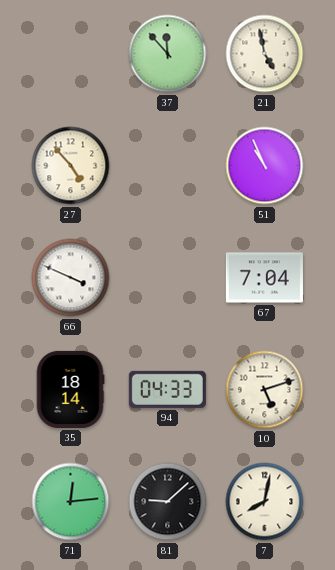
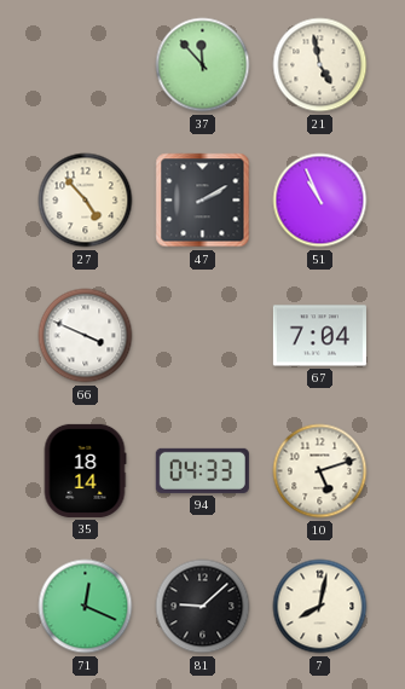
47: none -> 2:10 (203, 201)
71: 12:14 -> 12:19 (86, 607)
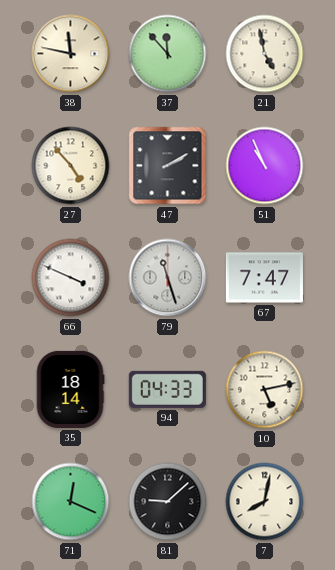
38: none -> 11:47 (71, 54)
79: none -> 11:27 (168, 278)
67: 7:04 -> 7:47 (264, 278)
10: 5:12 -> 5:13 (265, 390)
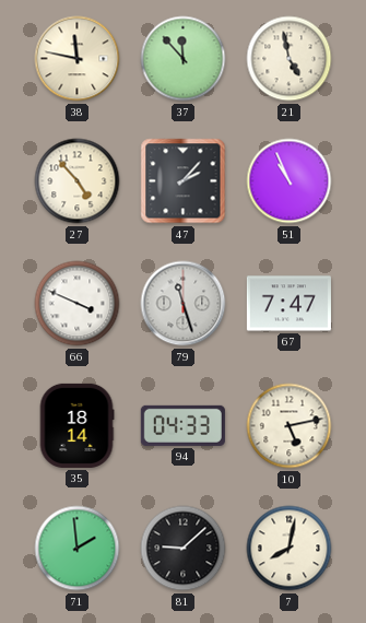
47: 2:10 -> 2:07 (184, 181)
71: 12:19 -> 1:59 (78, 549)
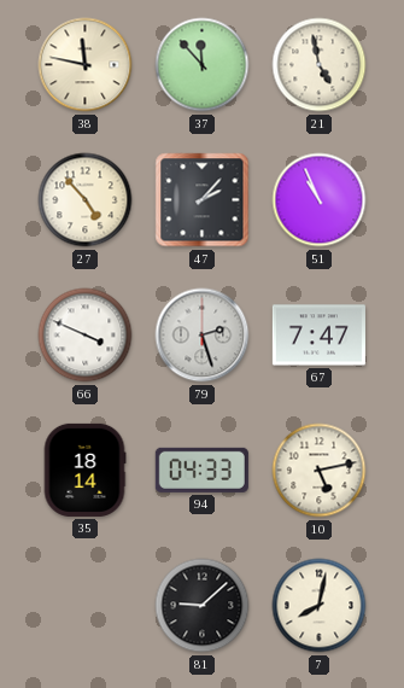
79: 11:27 -> 2:27 (203, 336)
71: 1:59 -> none (78, 549)
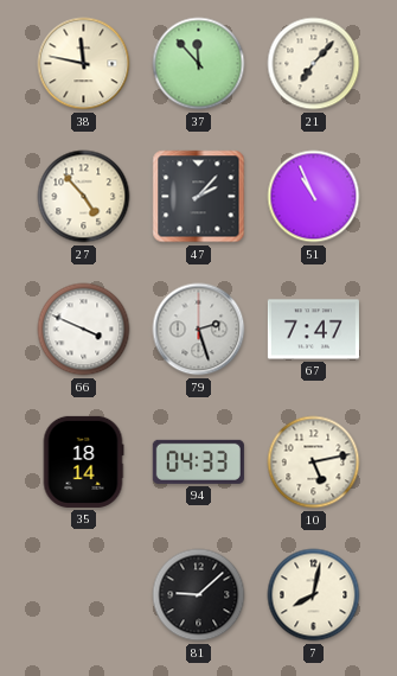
21: 4:58 -> 7:07 (314, 64)
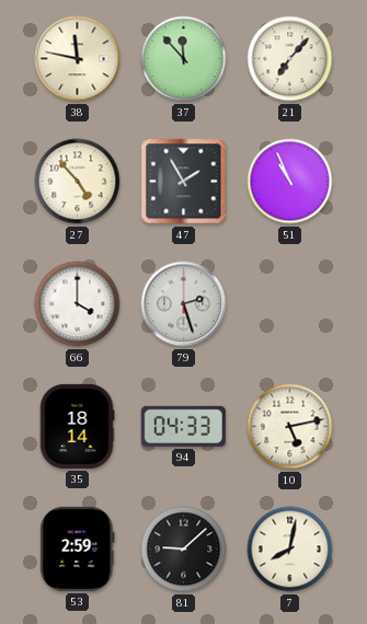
47: 2:07 -> 1:55 (184, 182)
66: 3:49 -> 4:00 (78, 304)
67: 7:47 -> none (313, 330)
53: none -> 2:59 (78, 548)
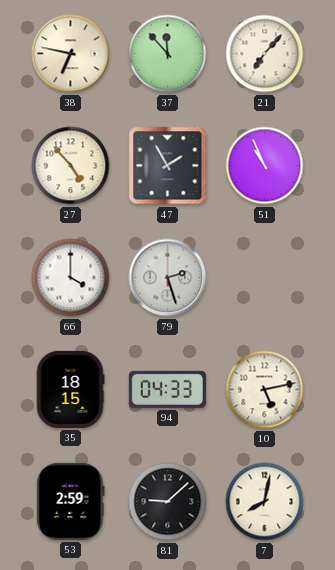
38: 11:47 -> 6:47 (71, 54)
35: 18:14 -> 18:15 (70, 389)
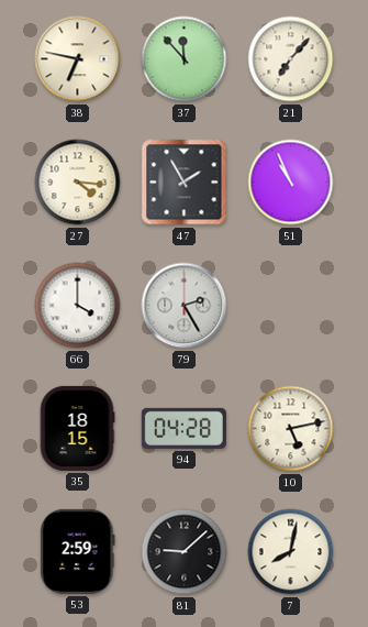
27: 4:53 -> 4:16 (78, 183)
79: 2:27 -> 2:25 (185, 306)
94: 04:33 -> 04:28 (183, 428)
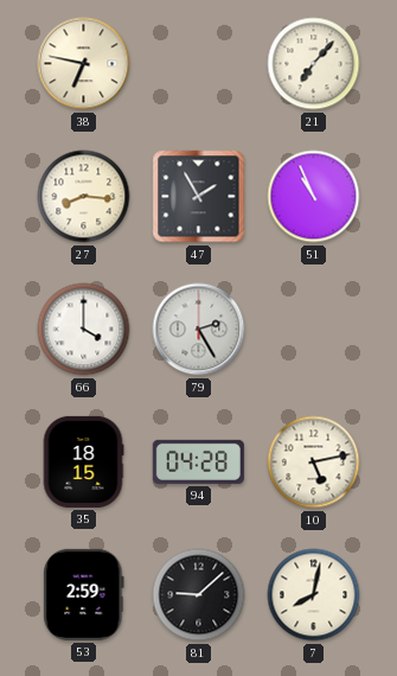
37: 11:53 -> none (185, 59)
27: 4:16 -> 8:16 (84, 197)
